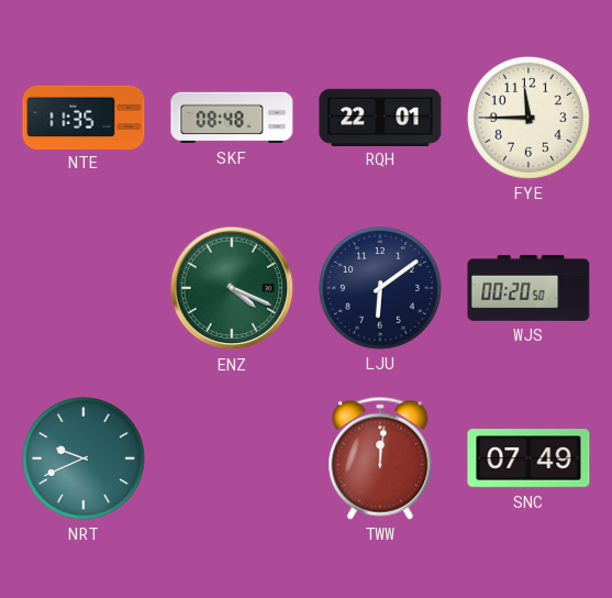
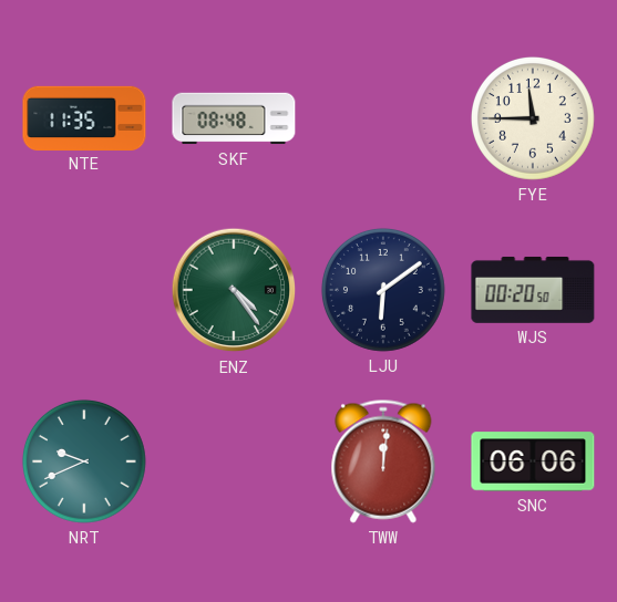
RQH: 22:01 -> none (380, 117)
ENZ: 4:19 -> 4:24 (234, 290)
SNC: 07:49 -> 06:06 (533, 461)
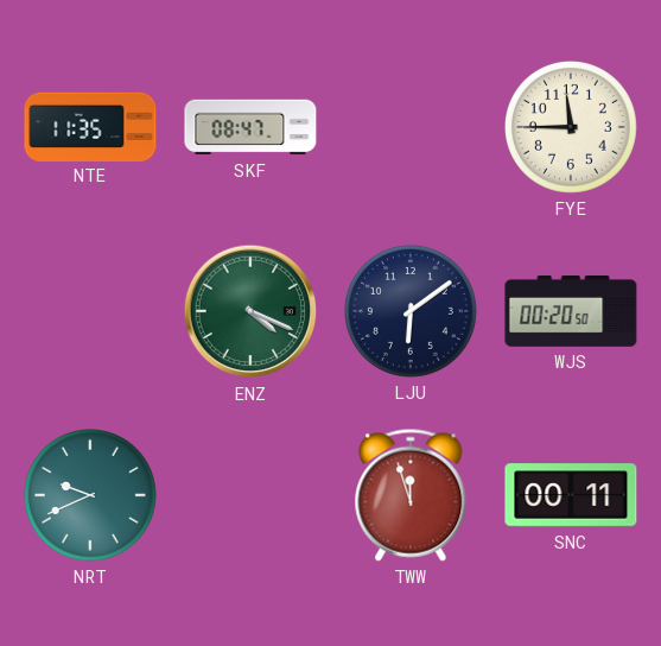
SKF: 08:48 -> 08:47 (250, 127)
ENZ: 4:24 -> 4:19 (250, 311)
TWW: 12:01 -> 11:57 (411, 495)
SNC: 06:06 -> 00:11 (571, 495)
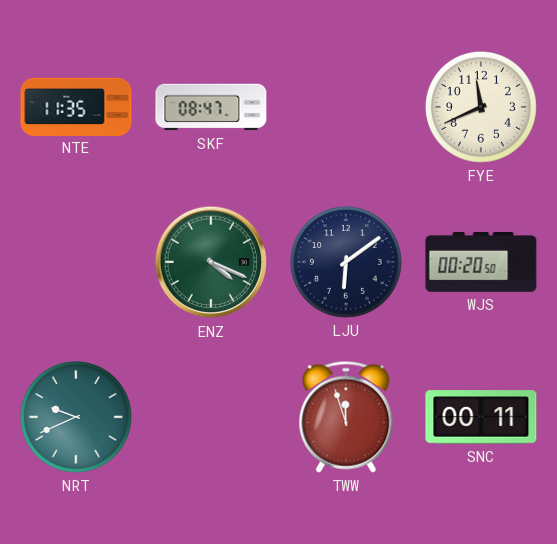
FYE: 11:45 -> 11:41 (481, 107)
